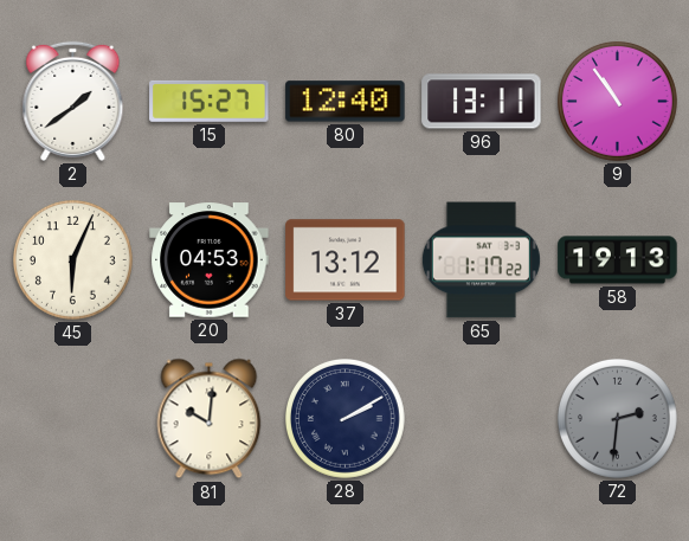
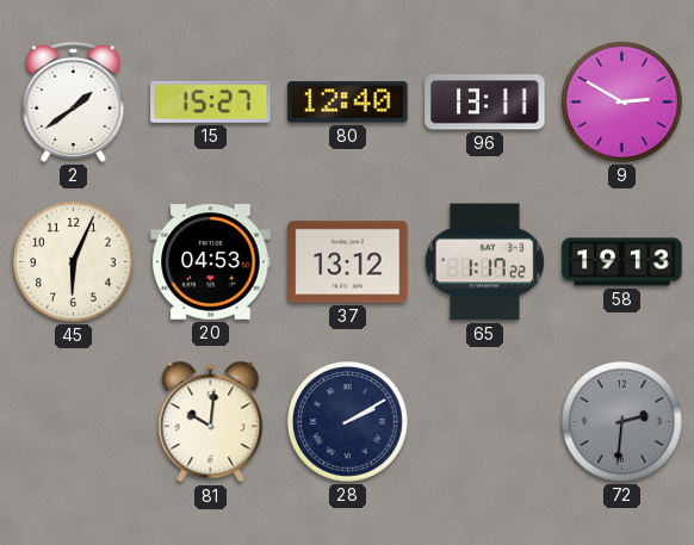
9: 10:54 -> 2:50 (622, 103)
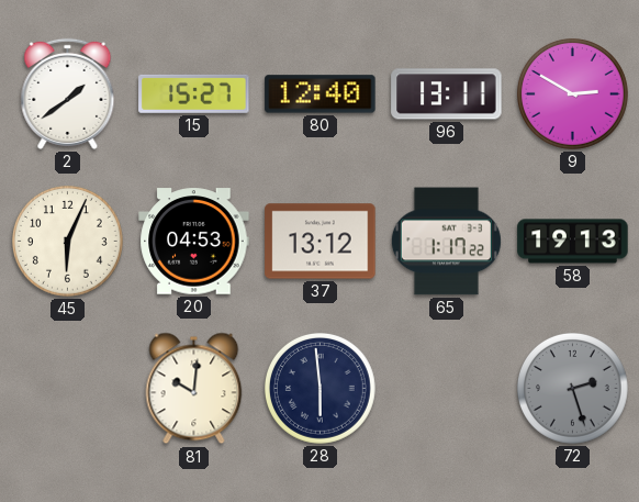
28: 2:10 -> 5:59 (321, 389)
72: 2:31 -> 2:27 (573, 389)
